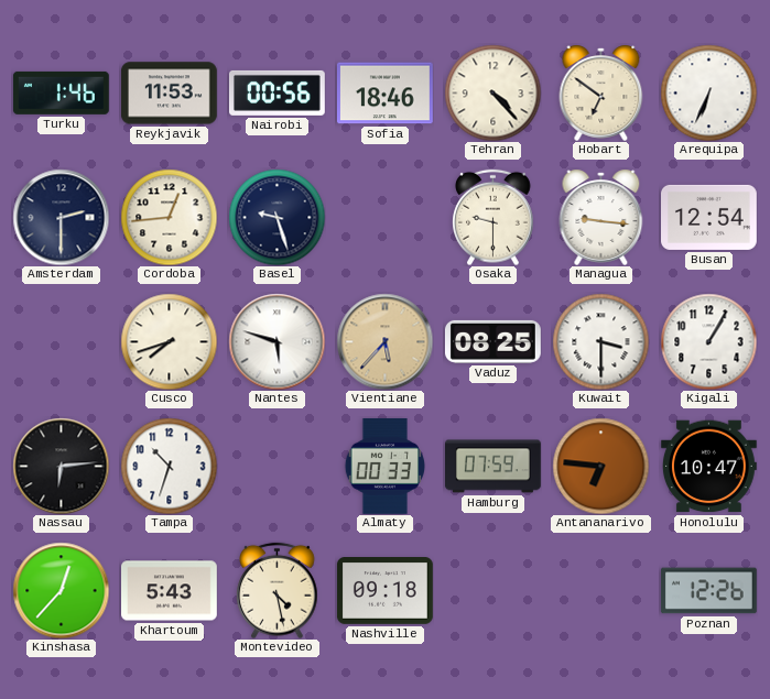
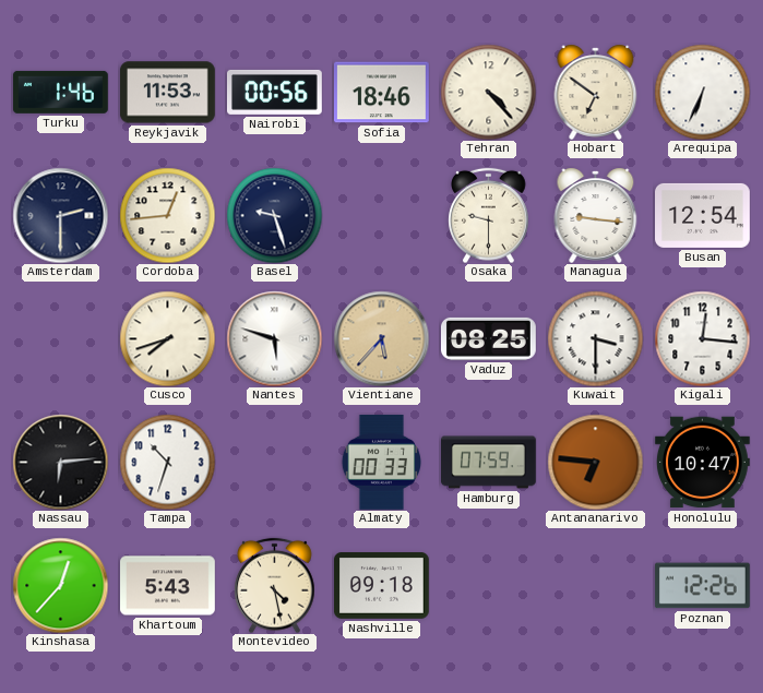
Kigali: 1:05 -> 12:16 (702, 338)
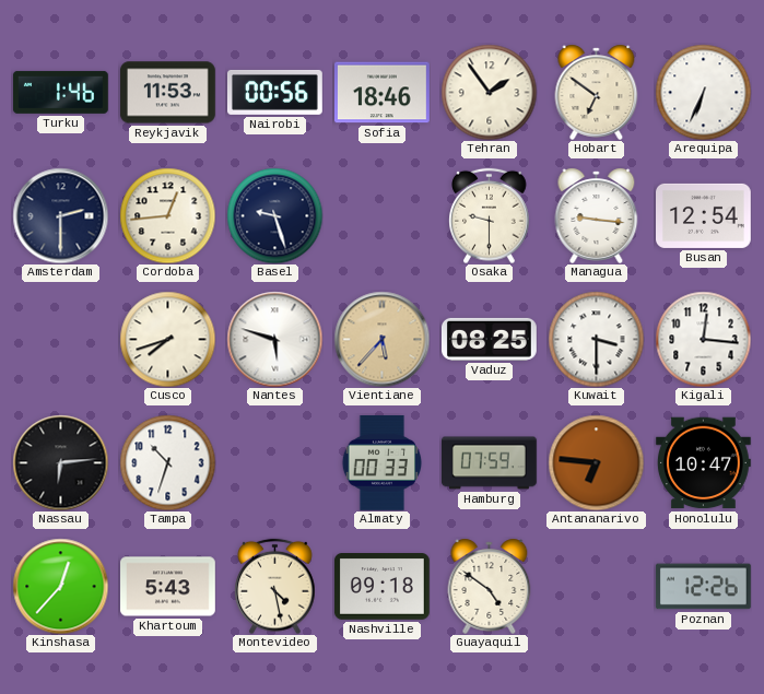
Tehran: 4:23 -> 1:54 (489, 92)
Guayaquil: none -> 4:51 (490, 586)
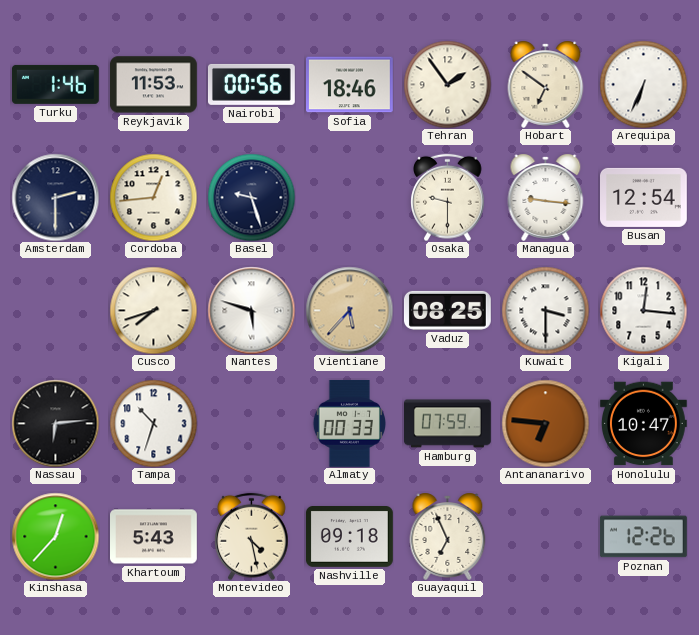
Guayaquil: 4:51 -> 6:56 (448, 536)
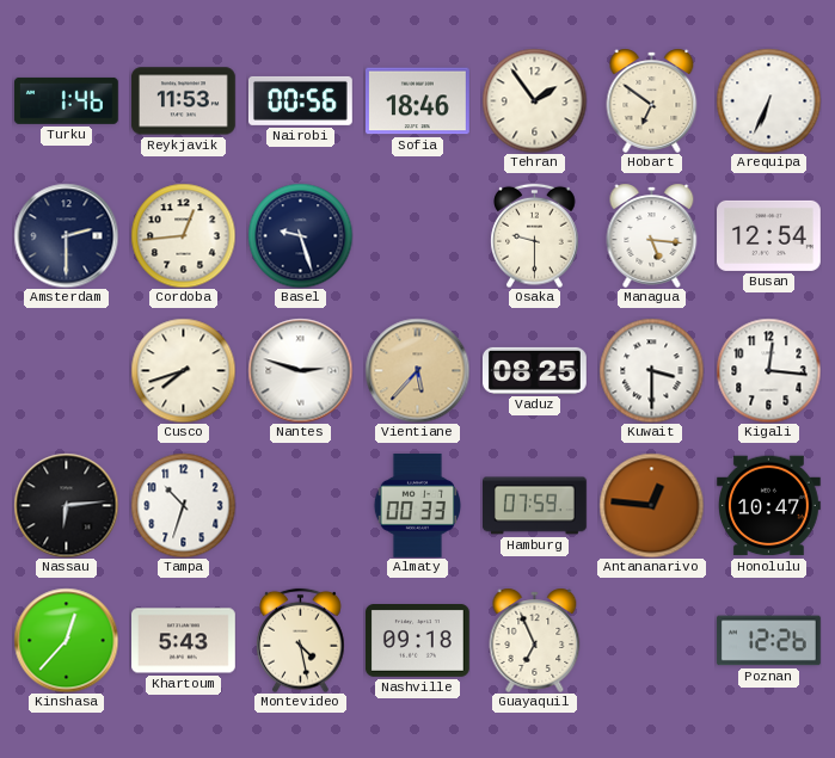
Managua: 9:16 -> 5:16 (652, 235)
Nantes: 5:48 -> 2:48 (300, 370)
Antananarivo: 6:46 -> 12:46 (651, 505)
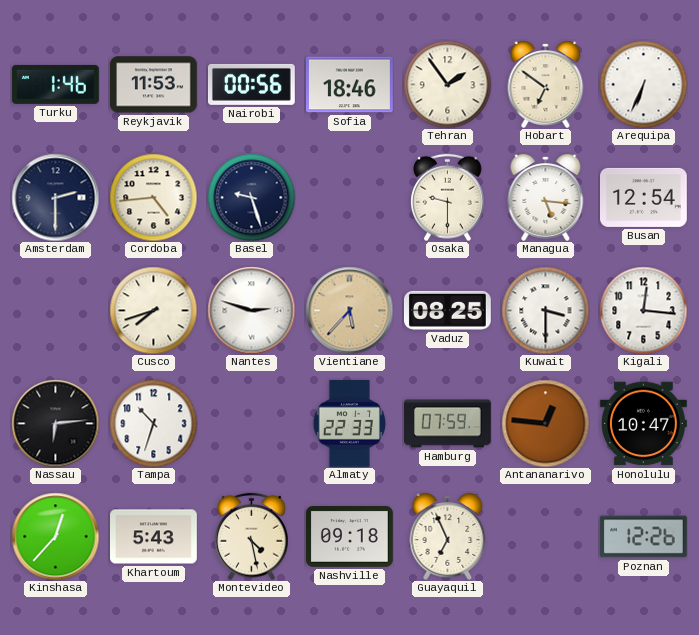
Cordoba: 12:44 -> 4:44 (153, 197)
Almaty: 00:33 -> 22:33 (349, 423)
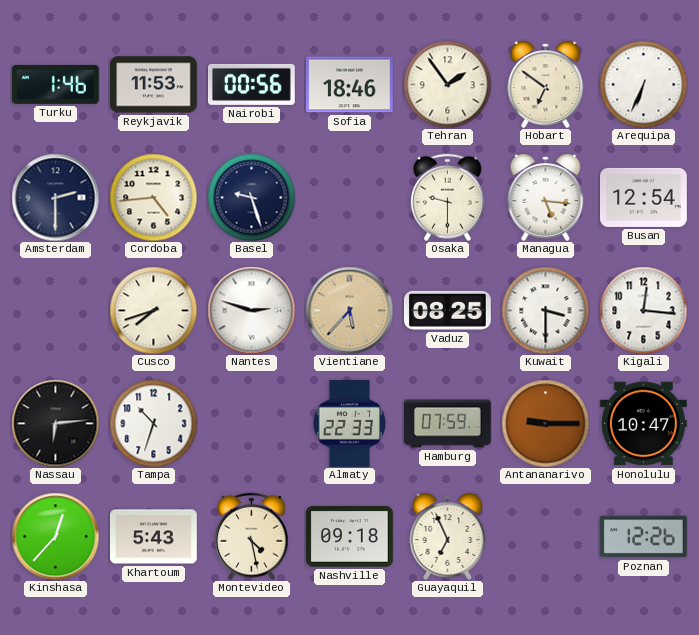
Antananarivo: 12:46 -> 9:15 (545, 423)
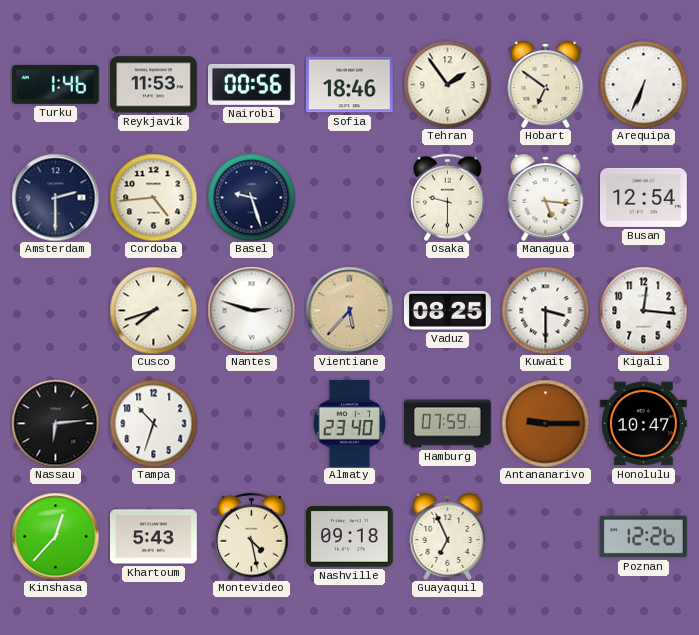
Almaty: 22:33 -> 23:40 (349, 423)
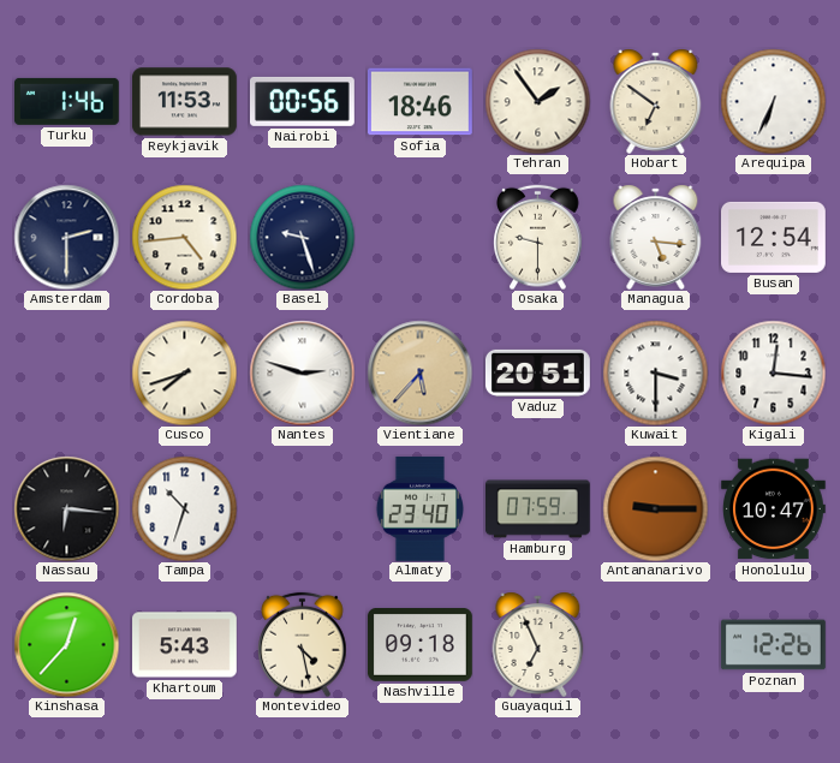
Vaduz: 08:25 -> 20:51 (537, 372)
Nassau: 6:14 -> 6:16 (66, 508)
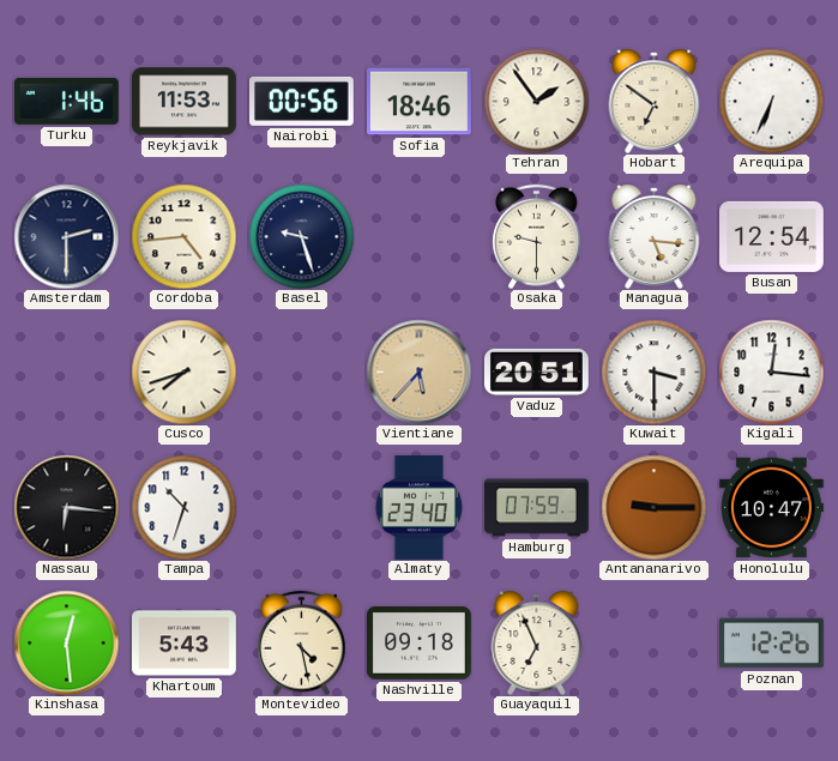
Nantes: 2:48 -> none (302, 372)
Kinshasa: 12:37 -> 12:29 (66, 642)
